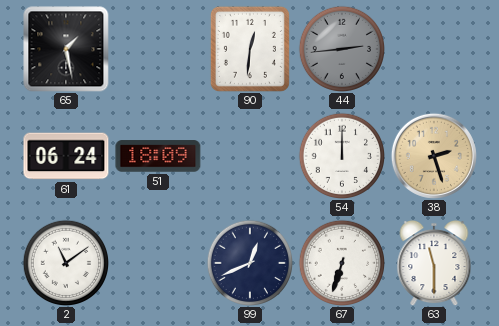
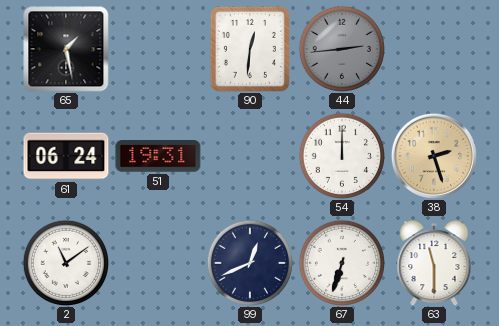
51: 18:09 -> 19:31 (158, 156)
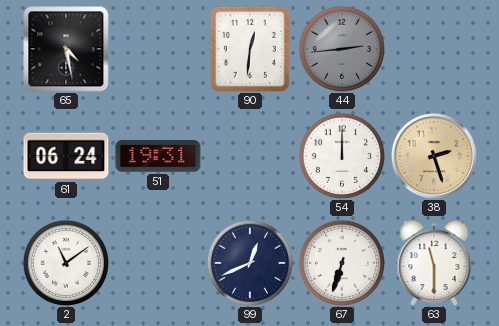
65: 1:28 -> 4:28 (66, 49)
